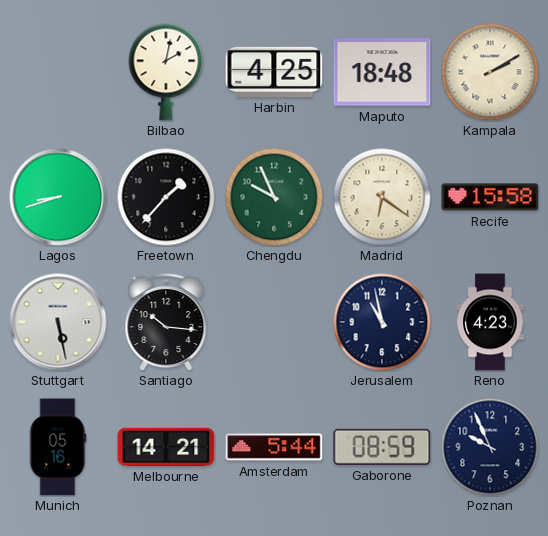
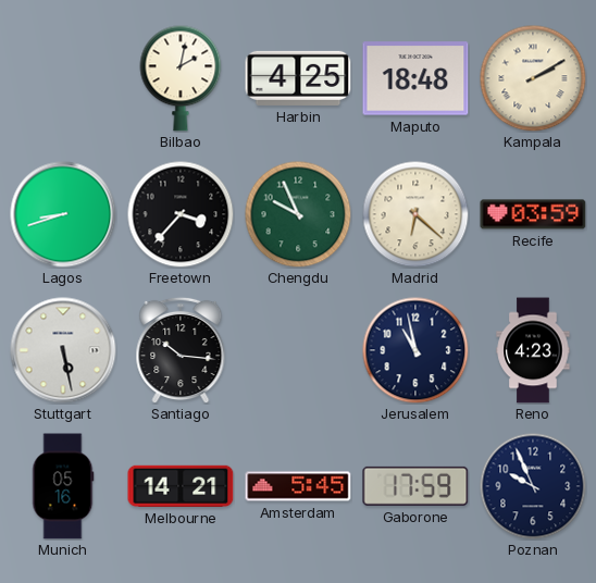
Freetown: 1:37 -> 3:37 (181, 214)
Madrid: 6:21 -> 6:22 (415, 214)
Recife: 15:58 -> 03:59 (533, 214)
Amsterdam: 5:44 -> 5:45 (298, 486)
Gaborone: 08:59 -> 17:59 (415, 486)
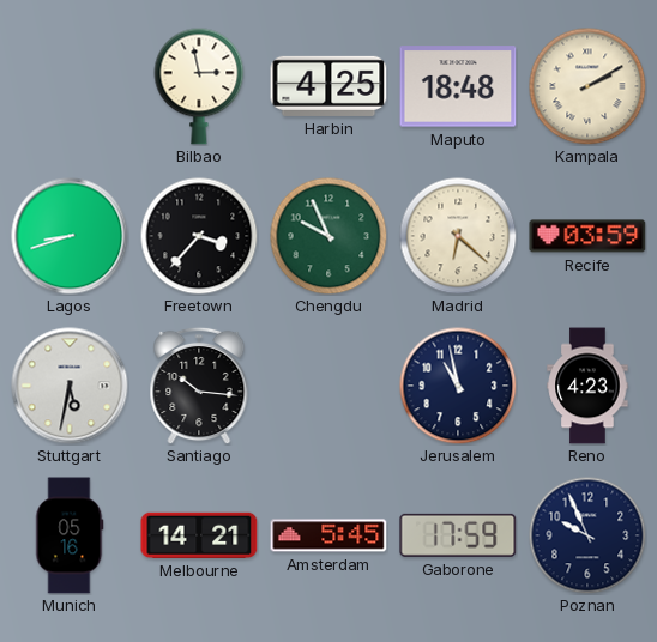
Bilbao: 2:02 -> 2:58 (199, 86)
Stuttgart: 5:28 -> 5:32 (70, 386)
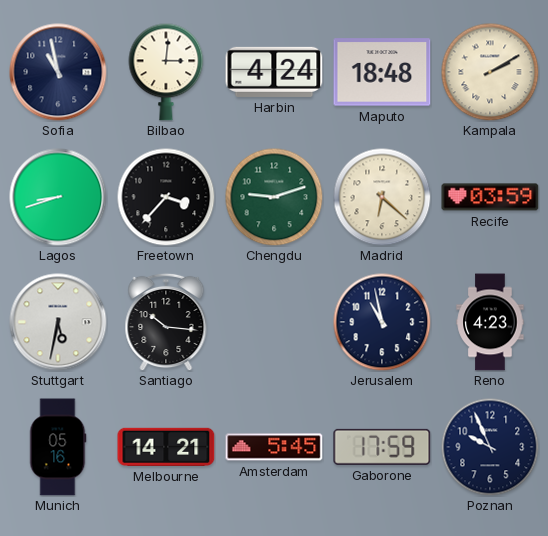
Sofia: none -> 10:58 (58, 72)
Bilbao: 2:58 -> 3:01 (166, 72)
Harbin: 4:25 -> 4:24 (274, 72)
Chengdu: 9:56 -> 9:12 (274, 197)
